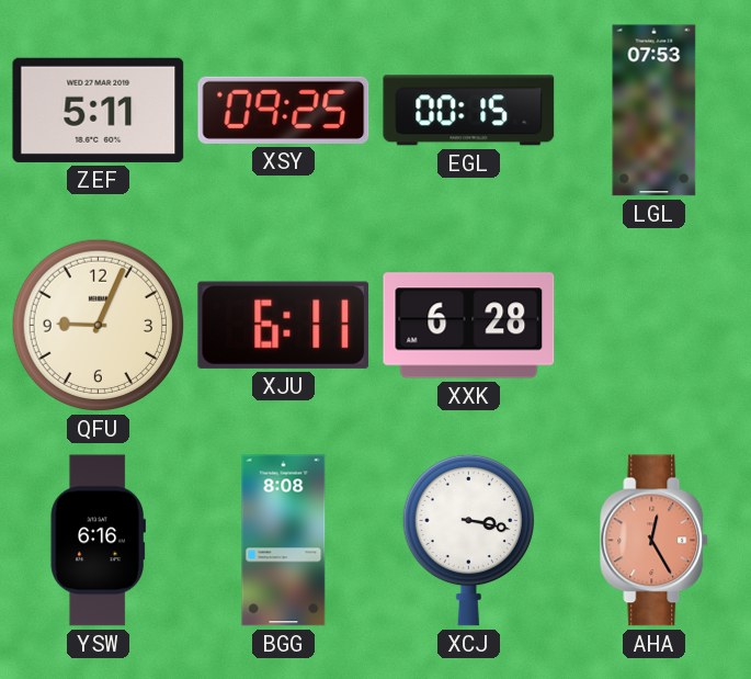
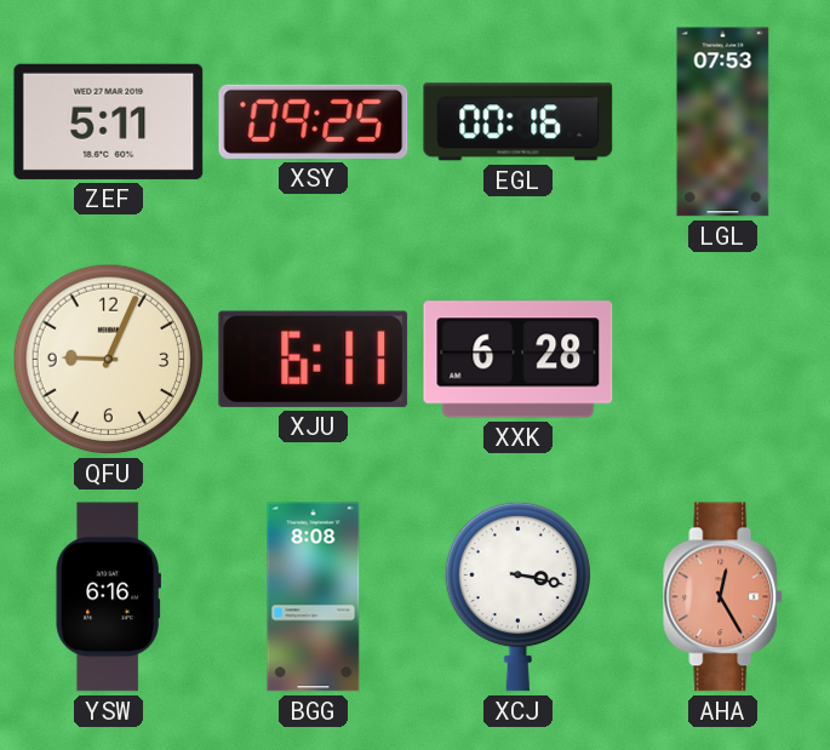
EGL: 00:15 -> 00:16 (519, 122)
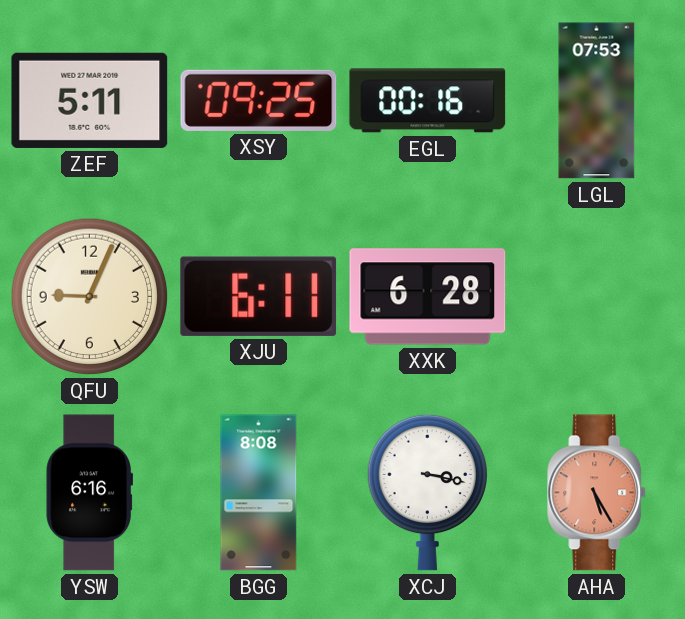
AHA: 12:25 -> 5:25 (597, 493)
